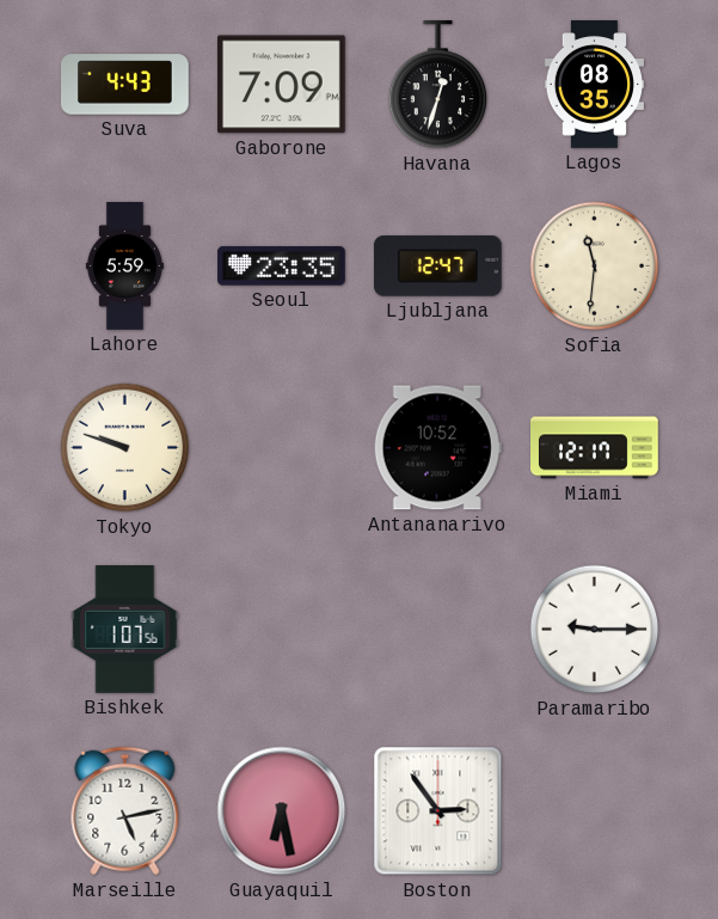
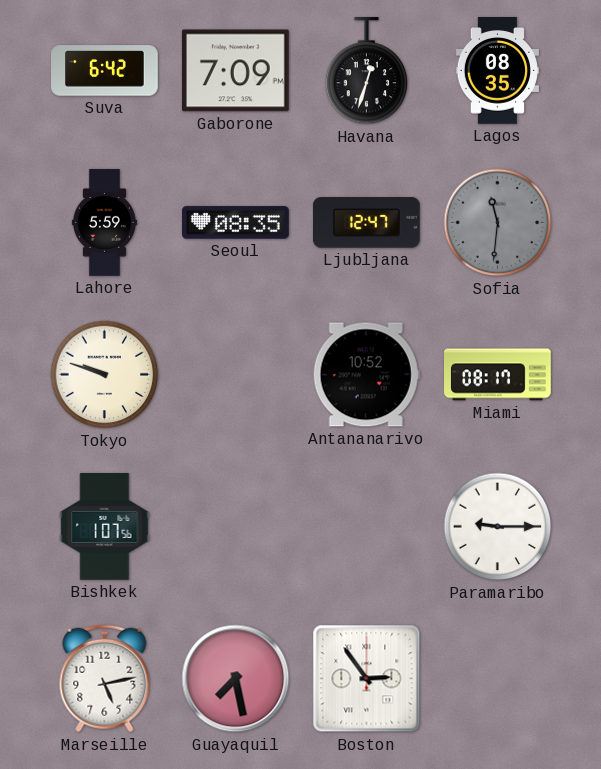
Suva: 4:43 -> 6:42 (105, 71)
Seoul: 23:35 -> 08:35 (236, 223)
Sofia dial: cream -> grey (498, 223)
Miami: 12:17 -> 08:17 (498, 375)
Guayaquil: 6:28 -> 7:28 (236, 679)
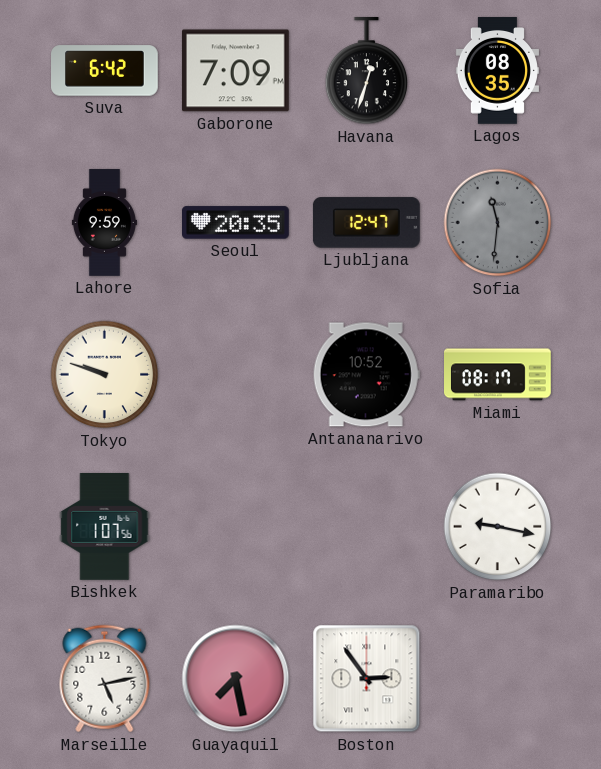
Lahore: 5:59 -> 9:59 (104, 223)
Seoul: 08:35 -> 20:35 (236, 223)
Paramaribo: 9:15 -> 9:17 (498, 527)
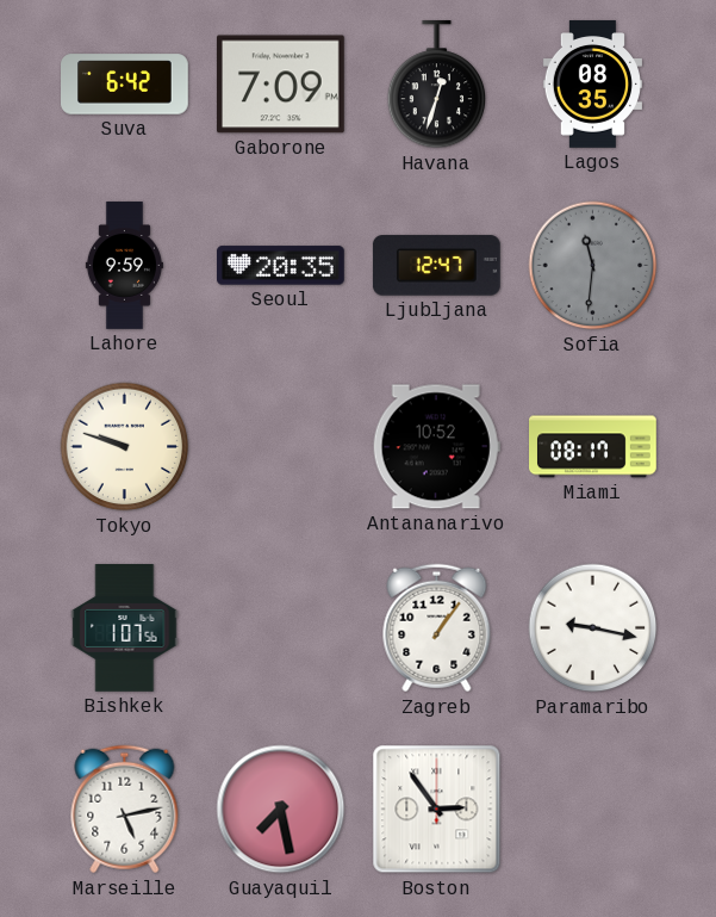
Zagreb: none -> 1:06 (437, 628)
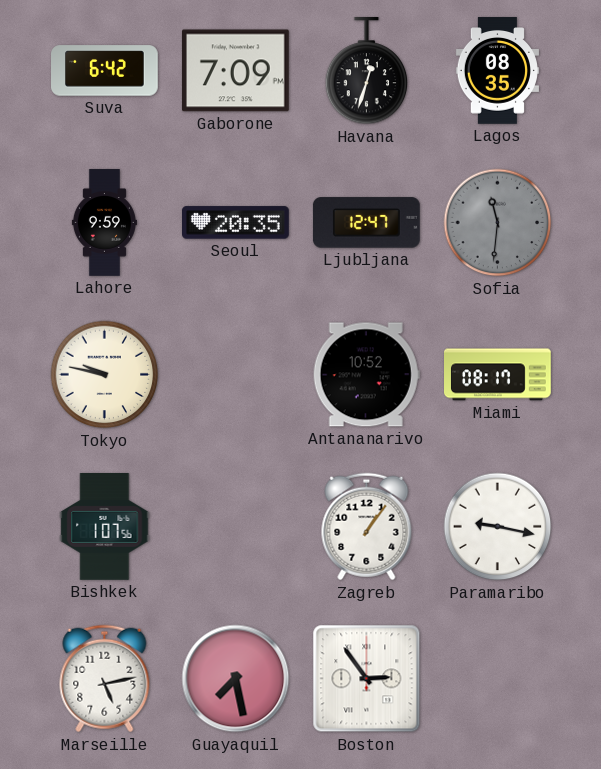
Tokyo: 9:48 -> 9:47 (105, 375)
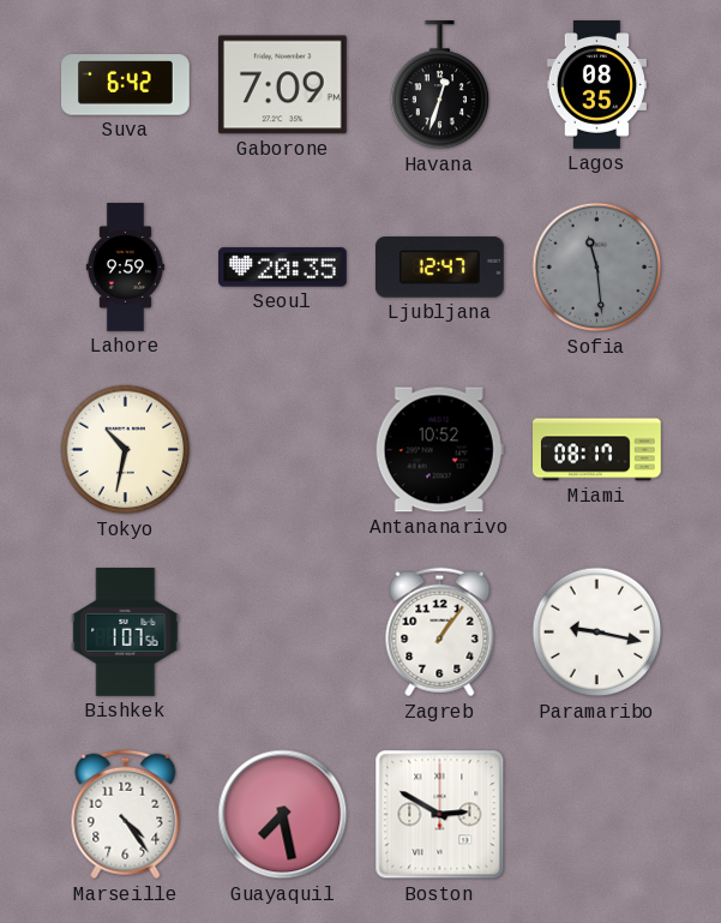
Sofia: 11:31 -> 11:29 (597, 268)
Tokyo: 9:47 -> 10:32 (126, 450)
Marseille: 5:13 -> 4:24 (126, 815)
Boston: 2:54 -> 2:50 (440, 815)
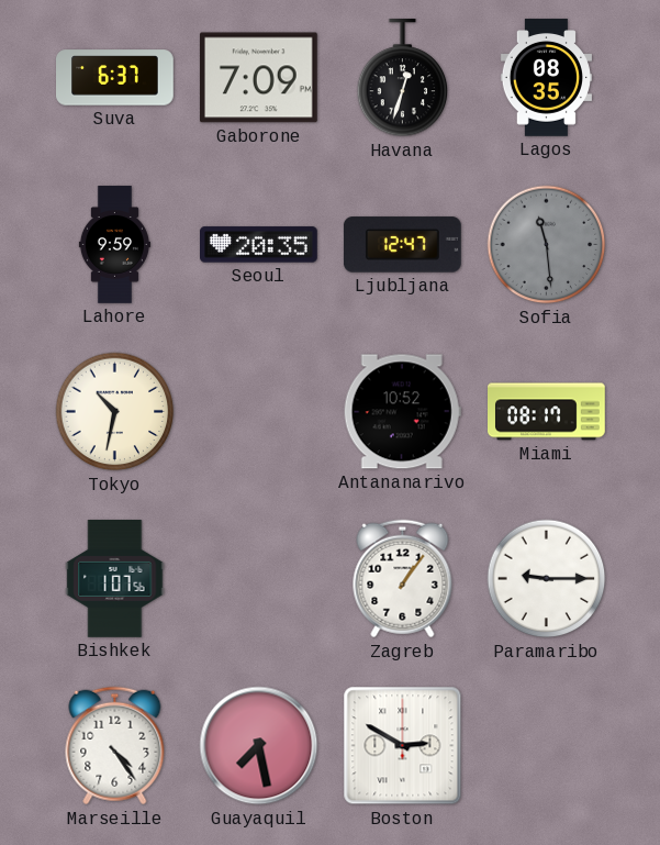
Suva: 6:42 -> 6:37 (115, 78)
Paramaribo: 9:17 -> 9:15 (547, 579)
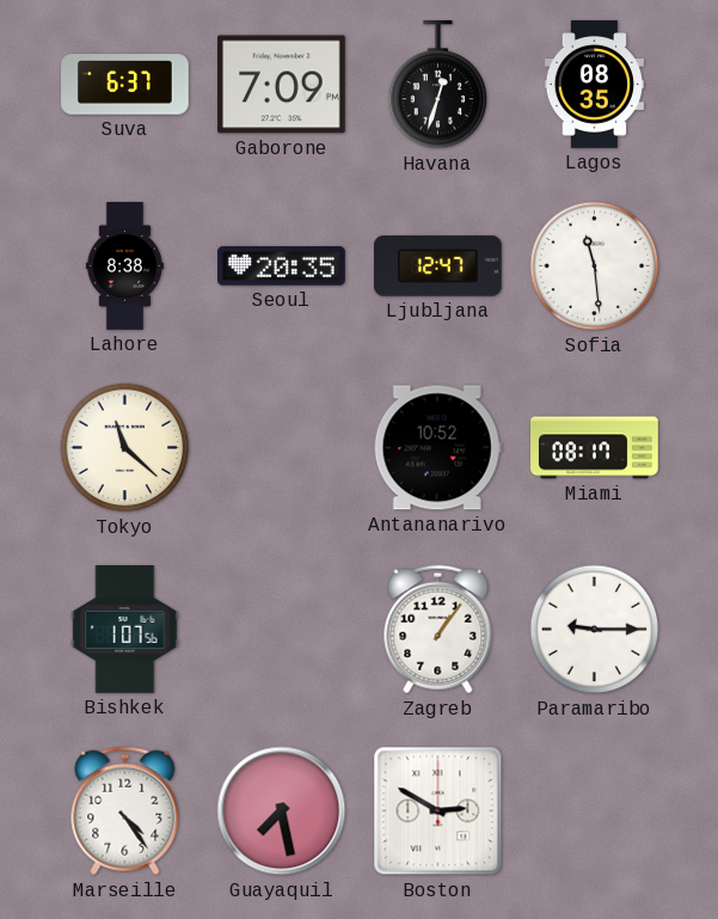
Lahore: 9:59 -> 8:38 (124, 266)
Sofia dial: grey -> white (595, 266)
Tokyo: 10:32 -> 11:22 (125, 448)
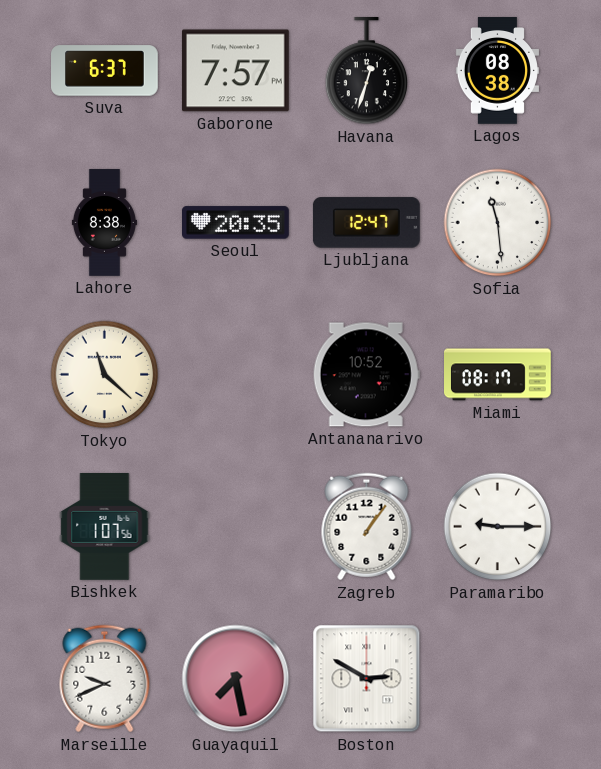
Gaborone: 7:09 -> 7:57 (235, 71)
Lagos: 08:35 -> 08:38 (497, 71)
Marseille: 4:24 -> 9:41 (105, 679)
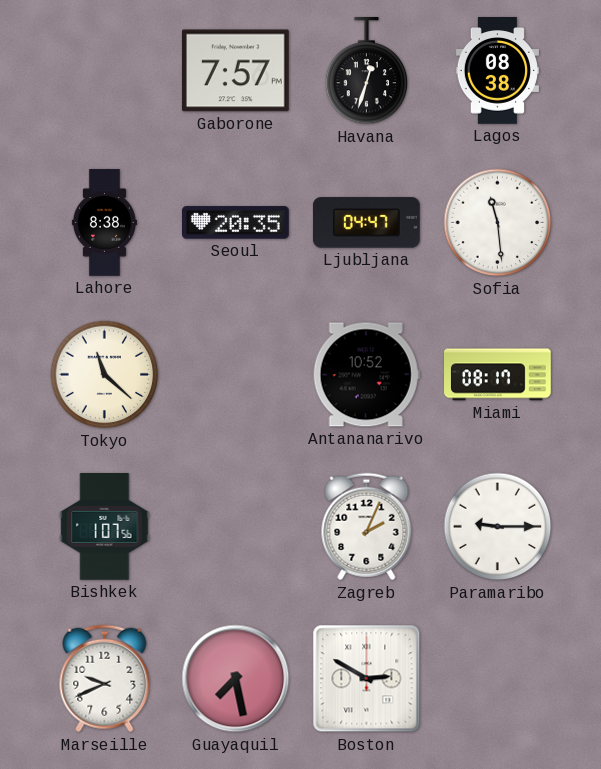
Suva: 6:37 -> none (105, 71)
Ljubljana: 12:47 -> 04:47 (366, 223)
Zagreb: 1:06 -> 2:04 (367, 527)
